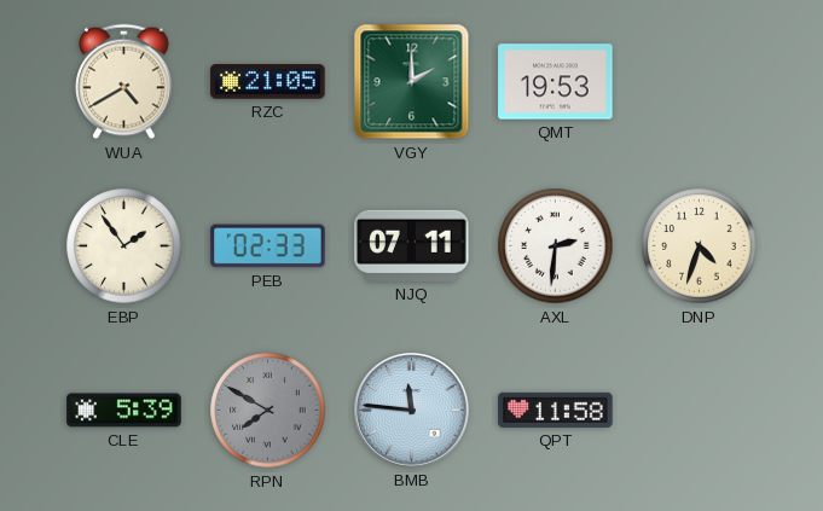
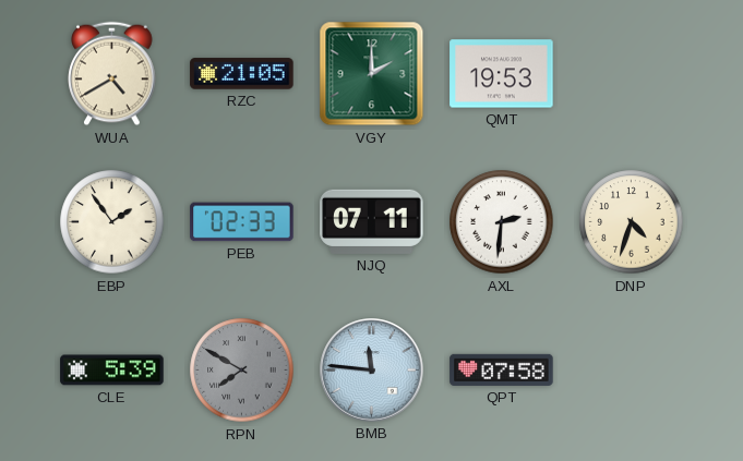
QPT: 11:58 -> 07:58 (502, 369)
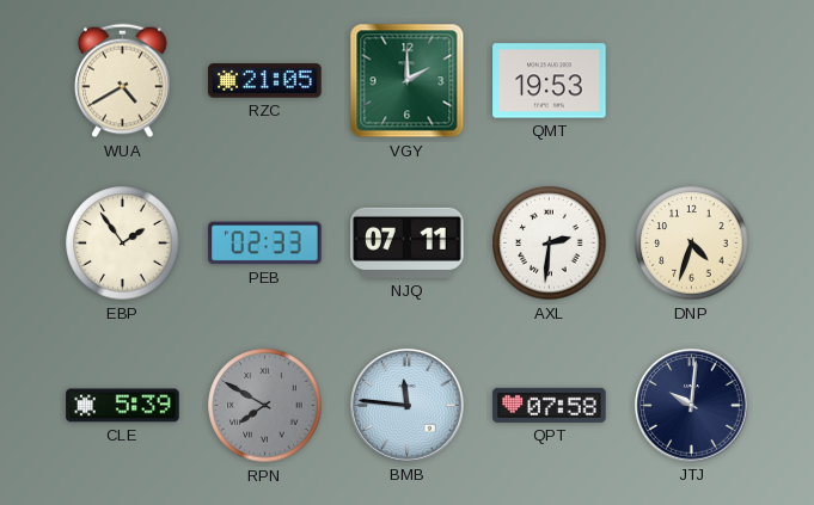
JTJ: none -> 10:01 (692, 406)
